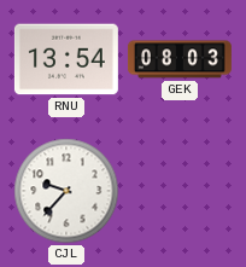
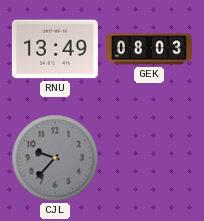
RNU: 13:54 -> 13:49 (55, 49)
CJL dial: white -> grey (55, 158)
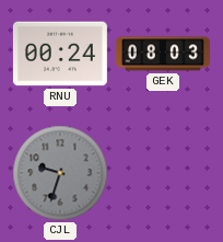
RNU: 13:49 -> 00:24 (60, 54)
CJL: 9:37 -> 9:33 (60, 173)
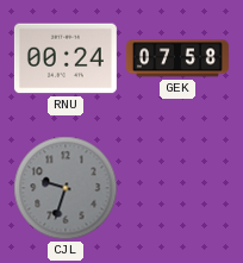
GEK: 08:03 -> 07:58 (177, 58)
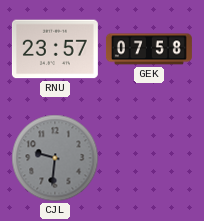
RNU: 00:24 -> 23:57 (55, 49)
CJL: 9:33 -> 9:31 (55, 158)
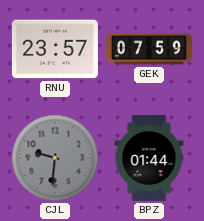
GEK: 07:58 -> 07:59 (149, 49)
BPZ: none -> 01:44 (149, 158)
